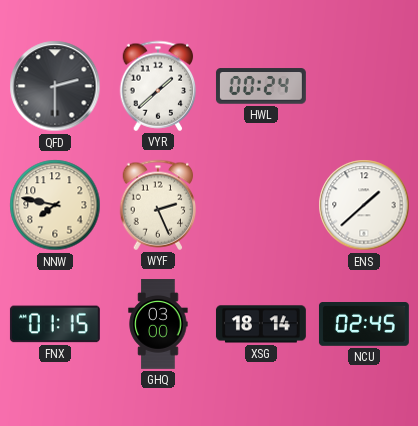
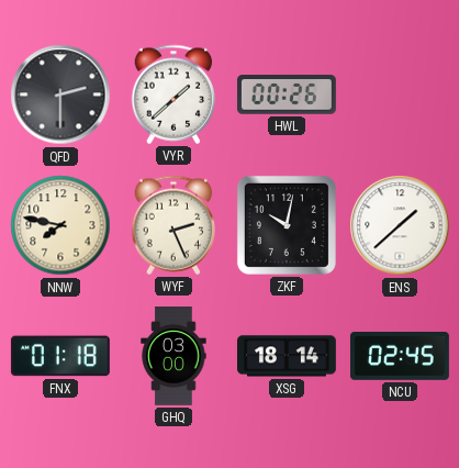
HWL: 00:24 -> 00:26 (287, 94)
ZKF: none -> 10:02 (287, 225)
FNX: 01:15 -> 01:18 (60, 356)
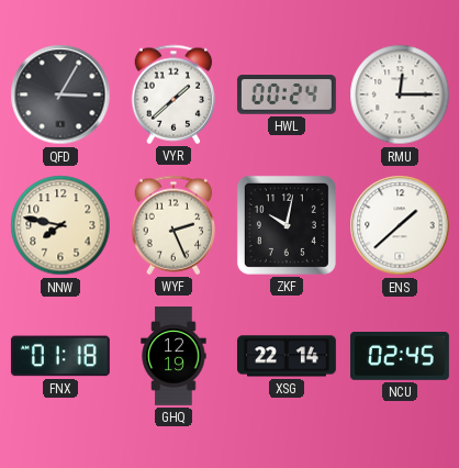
QFD: 2:30 -> 3:05 (60, 94)
HWL: 00:26 -> 00:24 (287, 94)
RMU: none -> 12:15 (400, 94)
GHQ: 03:00 -> 12:19 (173, 357)
XSG: 18:14 -> 22:14 (287, 356)
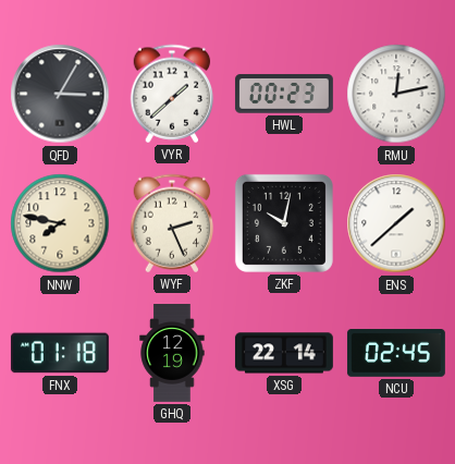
HWL: 00:24 -> 00:23 (284, 94)
RMU: 12:15 -> 12:13 (396, 94)
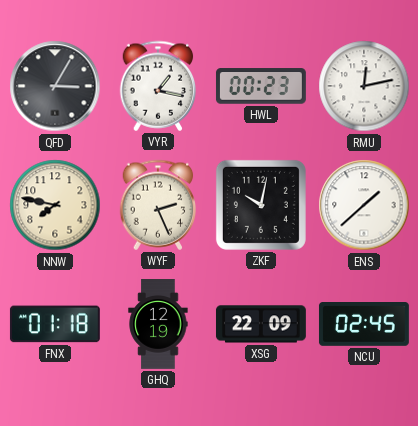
VYR: 1:38 -> 1:17 (158, 86)
XSG: 22:14 -> 22:09 (261, 324)
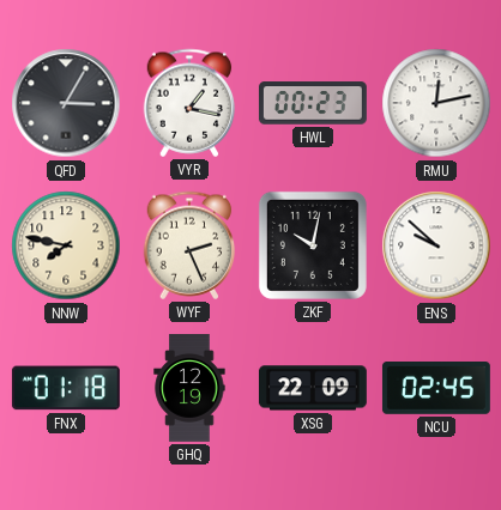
ENS: 1:38 -> 9:52 (436, 245)
